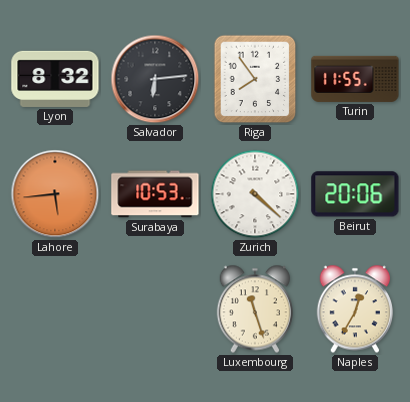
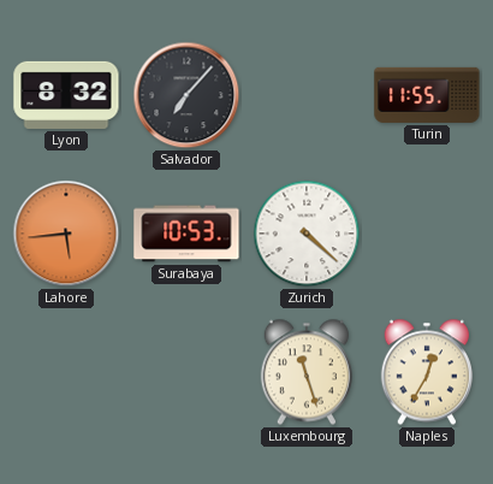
Salvador: 6:14 -> 7:07 (186, 95)
Riga: 7:54 -> none (255, 79)
Beirut: 20:06 -> none (355, 194)
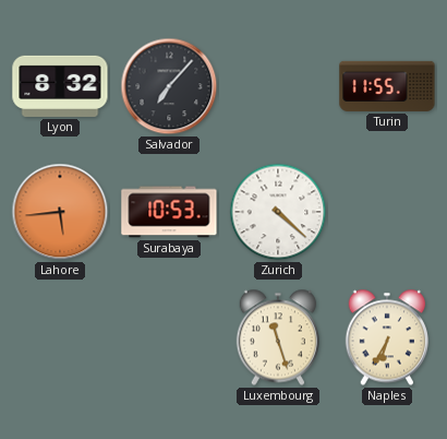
Naples: 12:35 -> 6:35 (386, 337)
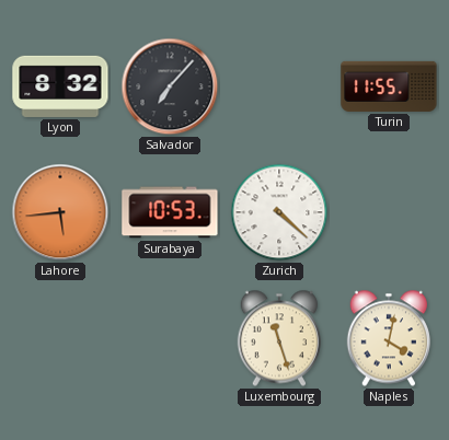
Naples: 6:35 -> 4:02 (388, 338)
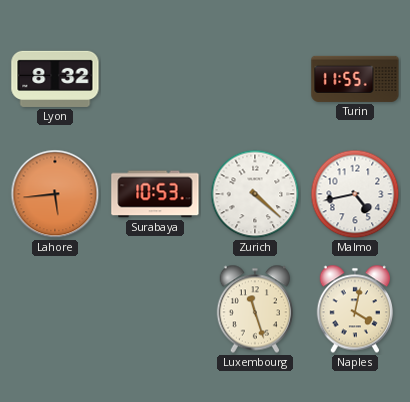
Salvador: 7:07 -> none (170, 86)
Malmo: none -> 4:43 (355, 194)
